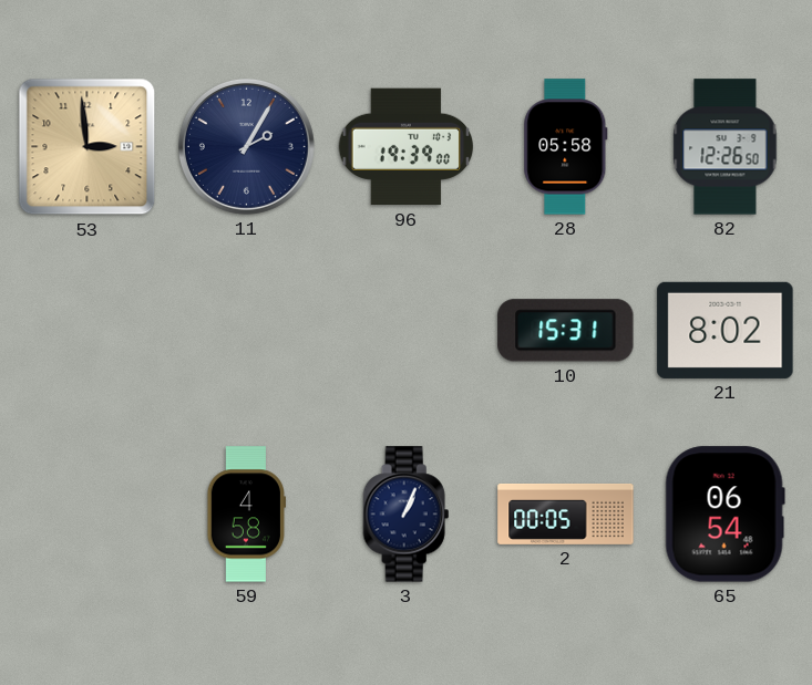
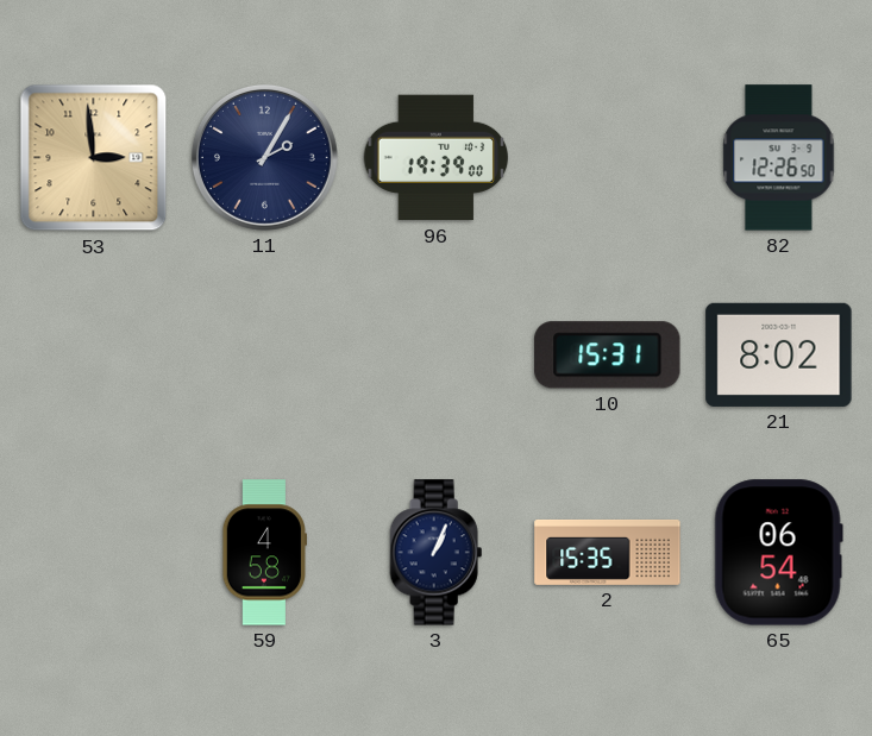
28: 05:58 -> none (566, 147)
2: 00:05 -> 15:35 (608, 552)
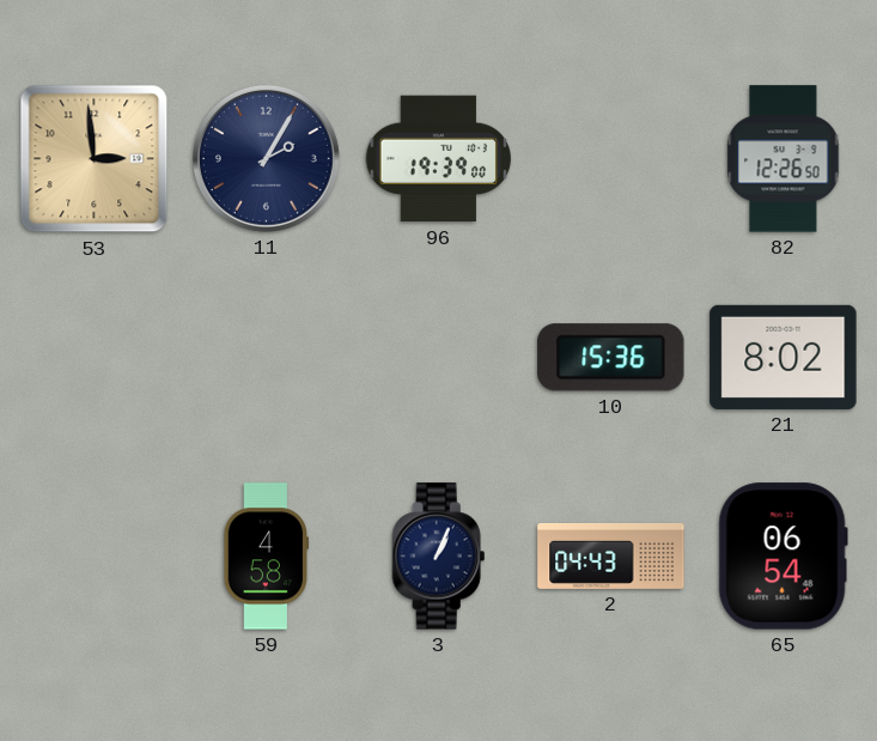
10: 15:31 -> 15:36 (611, 358)
2: 15:35 -> 04:43 (611, 555)
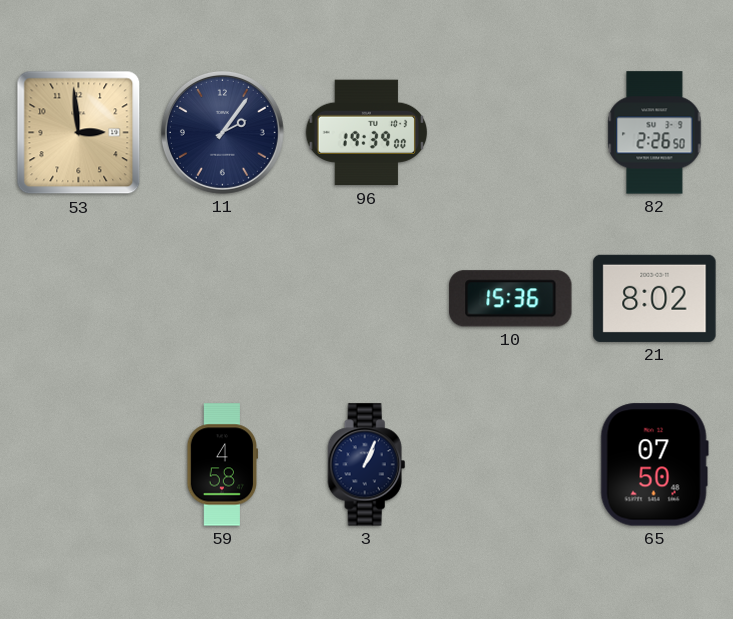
11: 2:05 -> 2:06 (222, 132)
82: 12:26 -> 2:26 (655, 133)
2: 04:43 -> none (611, 555)
65: 06:54 -> 07:50 (654, 465)
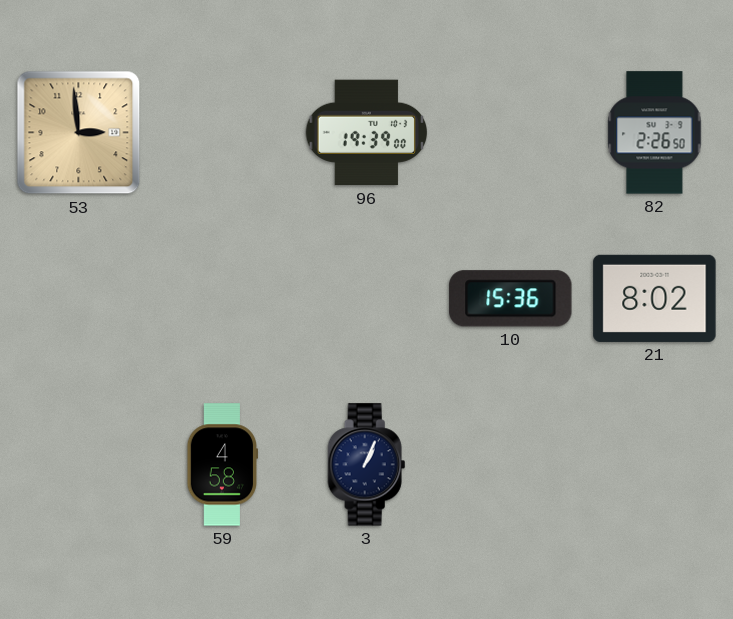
11: 2:06 -> none (222, 132)
65: 07:50 -> none (654, 465)
